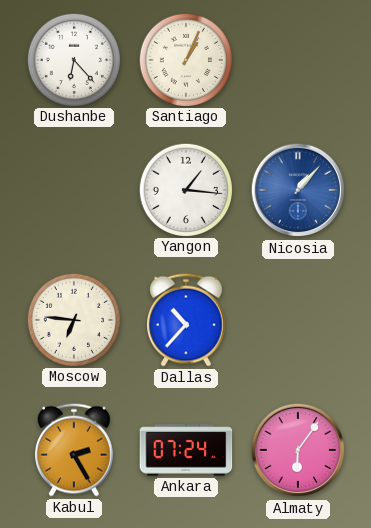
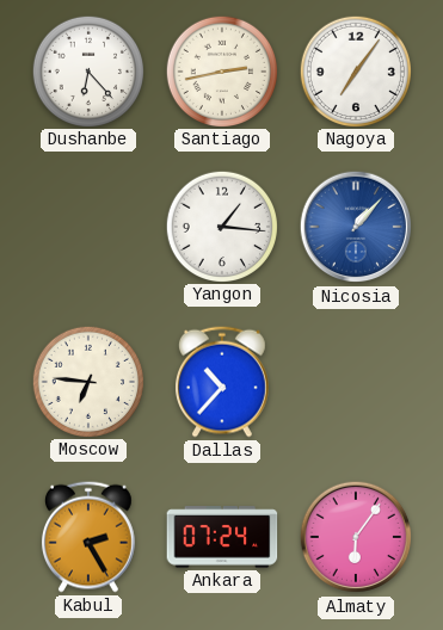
Santiago: 1:04 -> 2:43 (221, 70)
Nagoya: none -> 7:06 (355, 70)
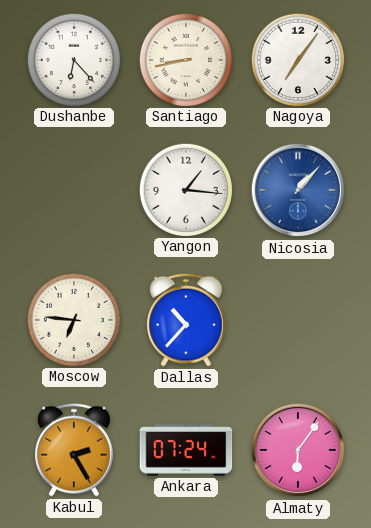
Santiago: 2:43 -> 8:43 (185, 59)
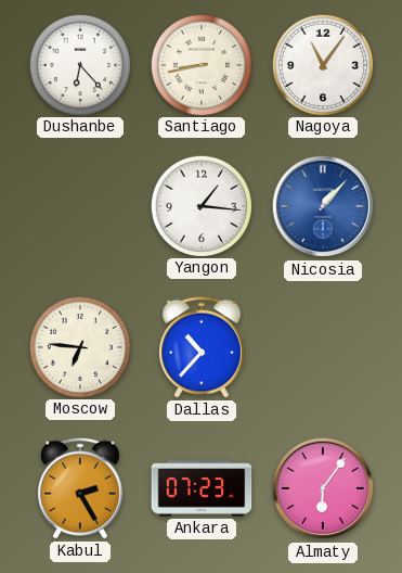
Nagoya: 7:06 -> 11:06 (322, 64)
Ankara: 07:24 -> 07:23 (202, 488)
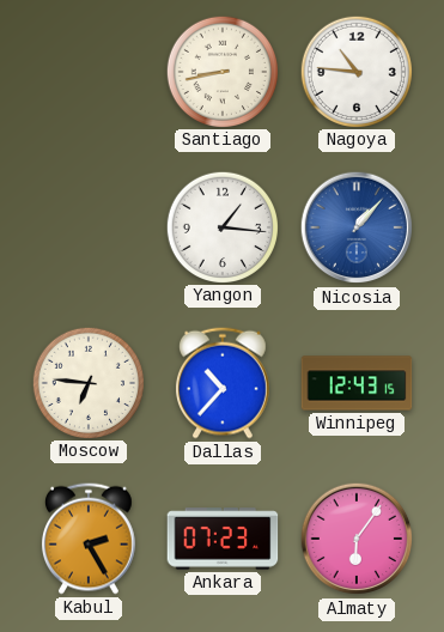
Dushanbe: 6:23 -> none (79, 64)
Nagoya: 11:06 -> 10:46 (355, 71)
Winnipeg: none -> 12:43 (357, 383)
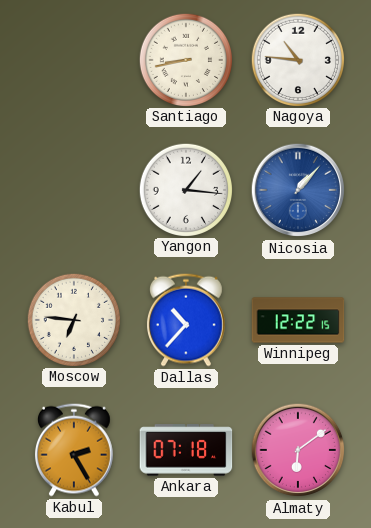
Winnipeg: 12:43 -> 12:22 (298, 320)
Ankara: 07:23 -> 07:18 (186, 450)
Almaty: 6:06 -> 6:09 (298, 450)
